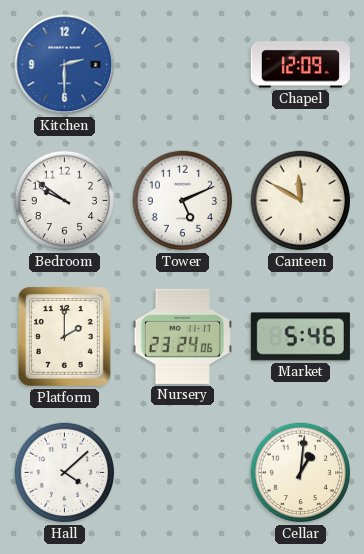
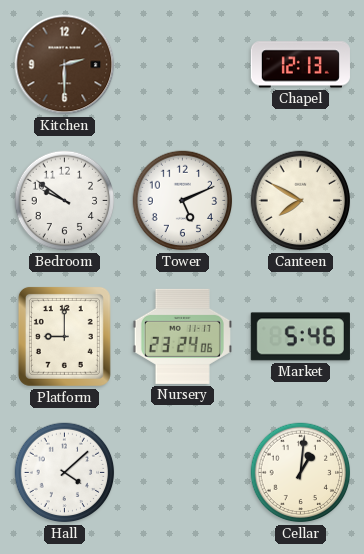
Kitchen dial: blue -> brown (65, 65)
Chapel: 12:09 -> 12:13 (300, 65)
Canteen: 11:50 -> 7:50 (301, 201)
Platform: 2:00 -> 9:00 (64, 336)
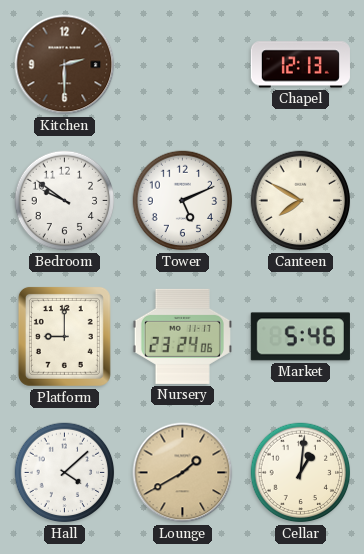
Lounge: none -> 1:40 (183, 473)
